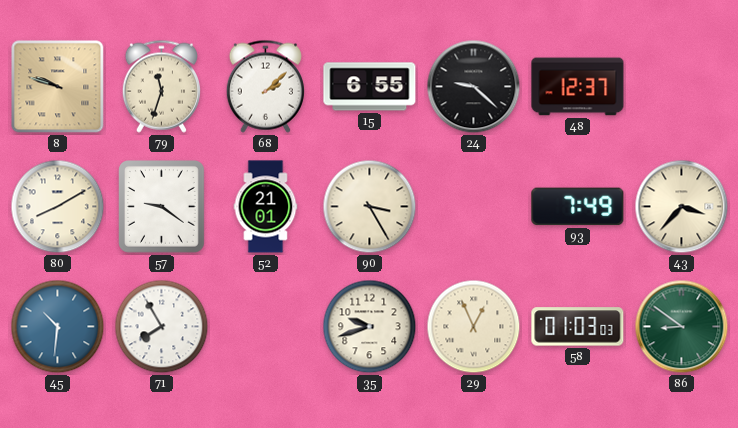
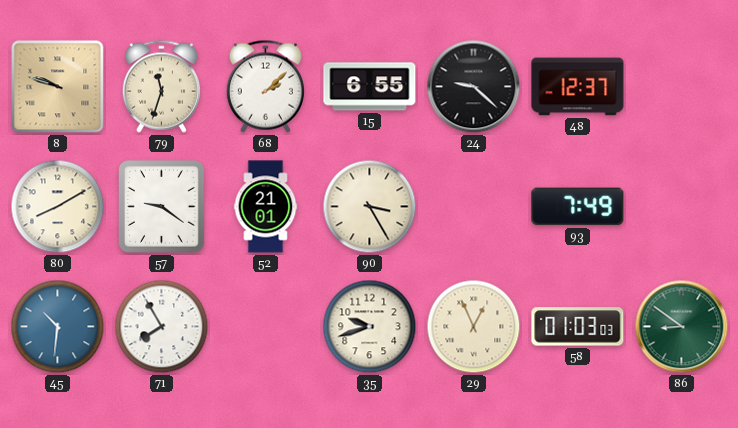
43: 3:37 -> none (682, 207)
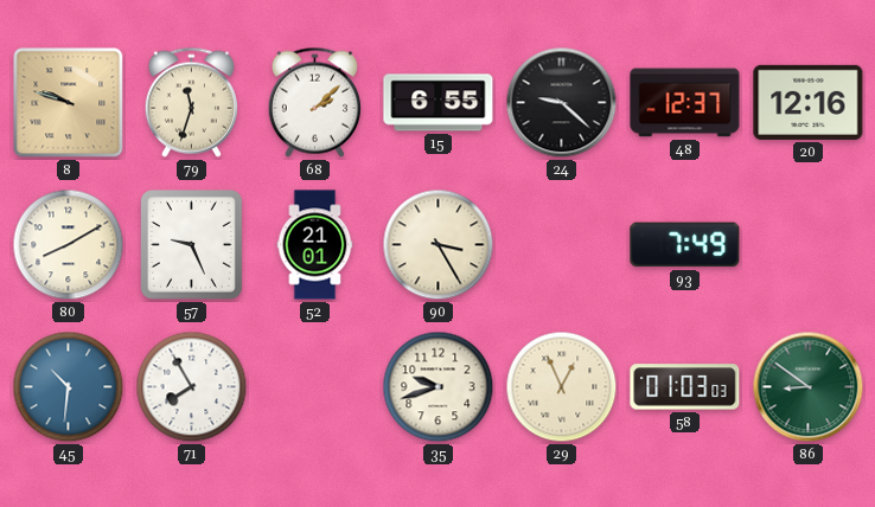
20: none -> 12:16 (809, 102)
57: 9:21 -> 9:26 (192, 245)
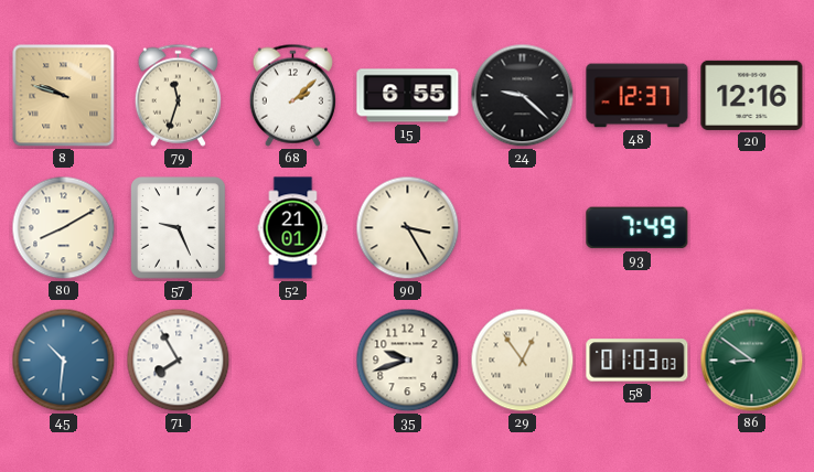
29: 12:56 -> 12:54 (523, 361)
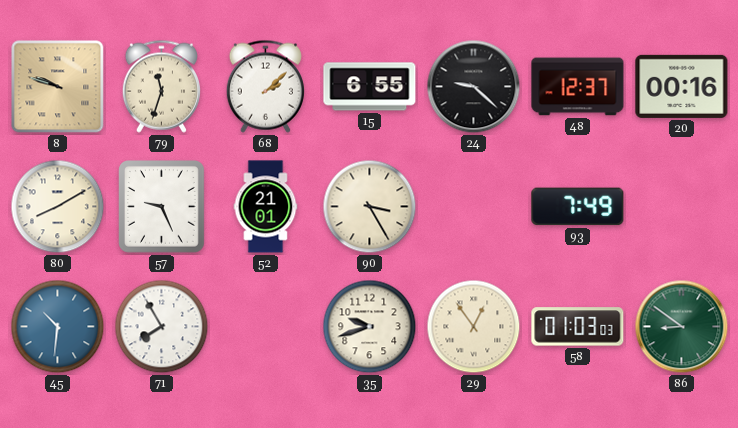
20: 12:16 -> 00:16 (682, 86)
